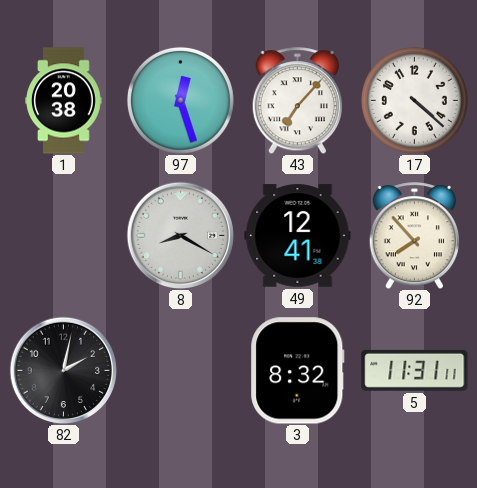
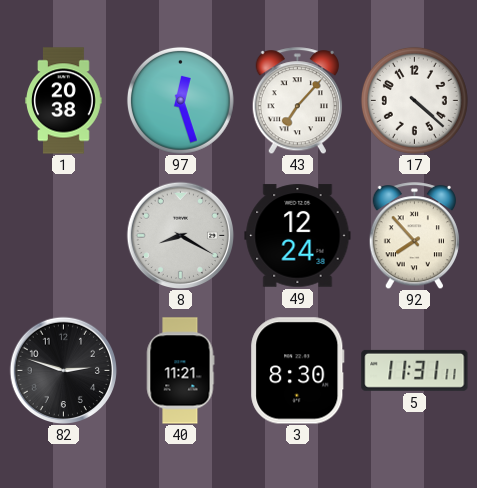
49: 12:41 -> 12:24 (298, 236)
82: 2:02 -> 2:48 (63, 370)
40: none -> 11:21 (180, 371)
3: 8:32 -> 8:30 (298, 371)
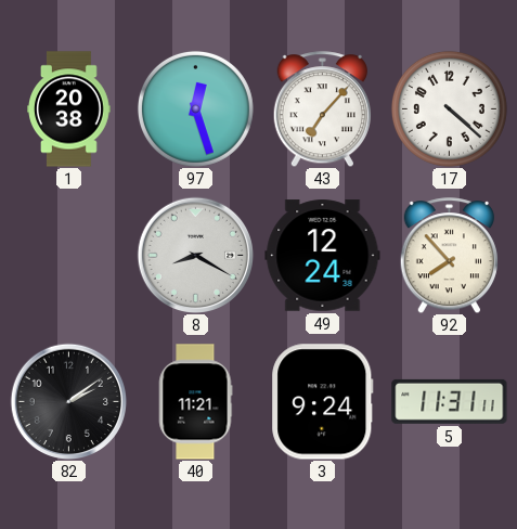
82: 2:48 -> 2:09 (68, 401)
3: 8:30 -> 9:24 (323, 402)
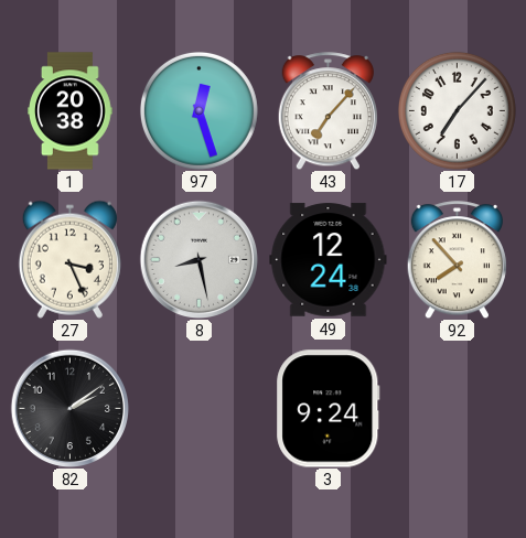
17: 4:22 -> 7:07 (457, 110)
27: none -> 3:26 (69, 259)
8: 8:20 -> 8:28 (198, 259)
40: 11:21 -> none (195, 402)
5: 11:31 -> none (450, 401)
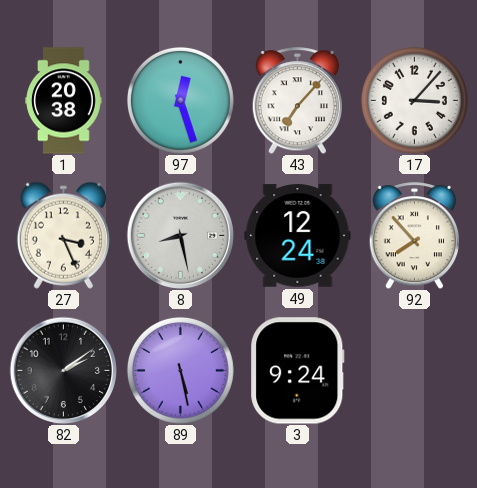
17: 7:07 -> 3:07 (414, 100)
89: none -> 5:28 (180, 370)
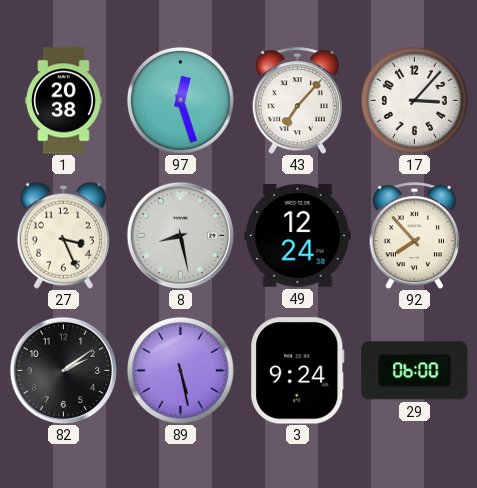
29: none -> 06:00 (415, 371)
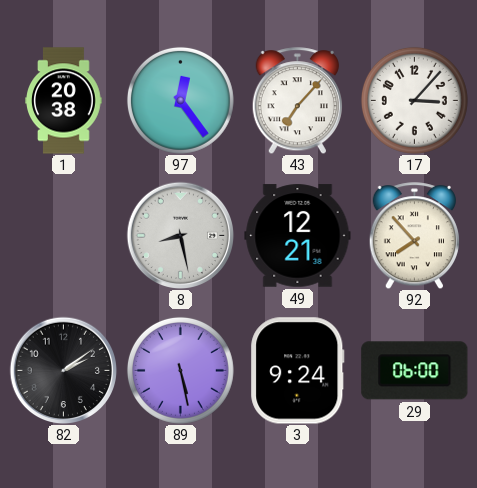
97: 12:27 -> 12:24 (180, 100)
27: 3:26 -> none (63, 235)
49: 12:24 -> 12:21 (298, 236)
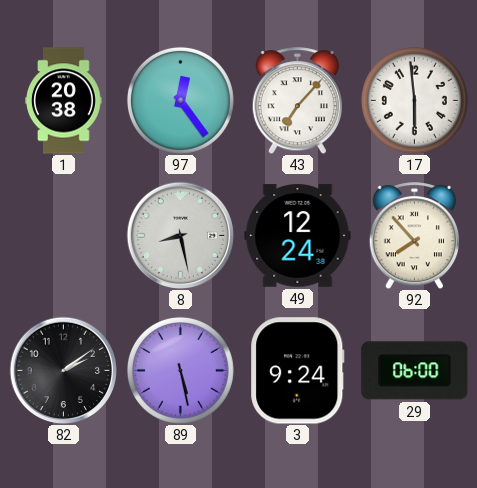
17: 3:07 -> 5:59 (414, 100)
49: 12:21 -> 12:24 (298, 236)
